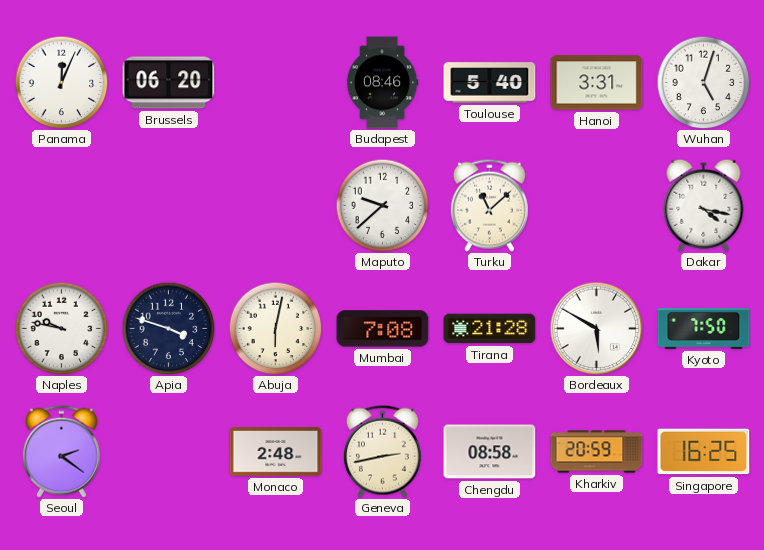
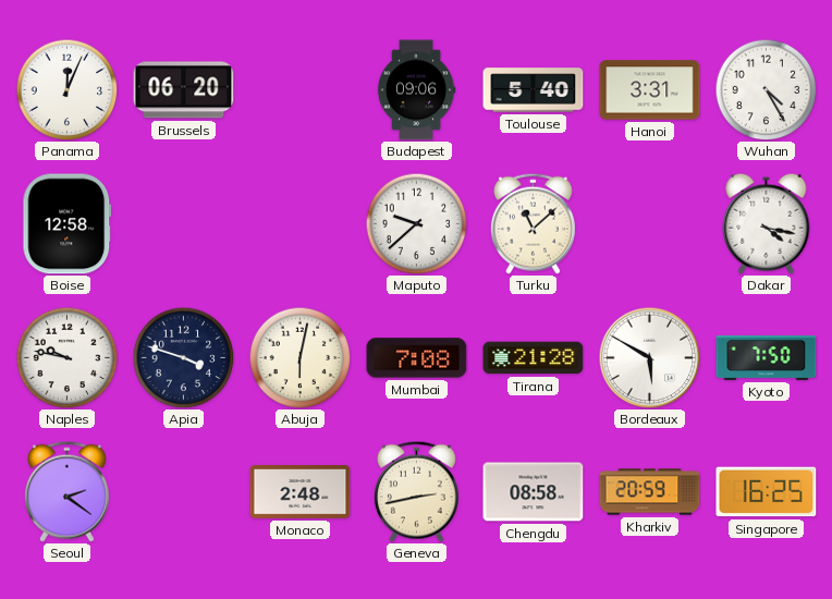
Budapest: 08:46 -> 09:06 (416, 90)
Wuhan: 5:03 -> 4:25 (766, 89)
Boise: none -> 12:58 (68, 224)
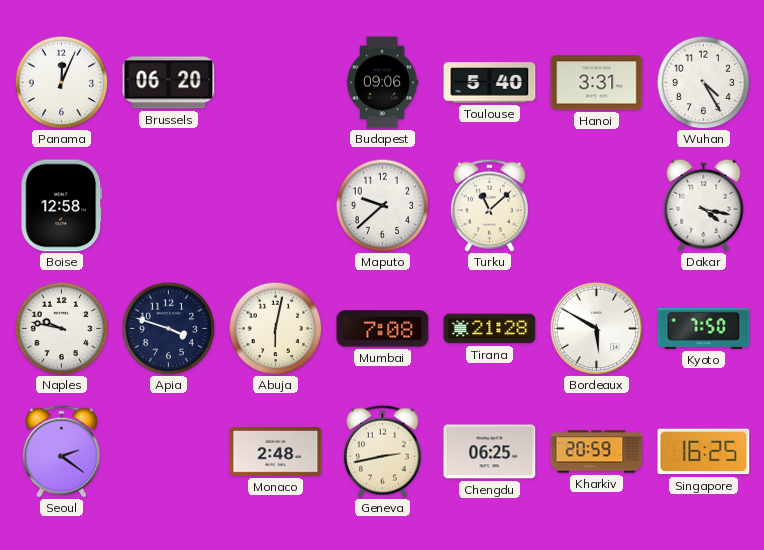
Chengdu: 08:58 -> 06:25 (490, 452)
